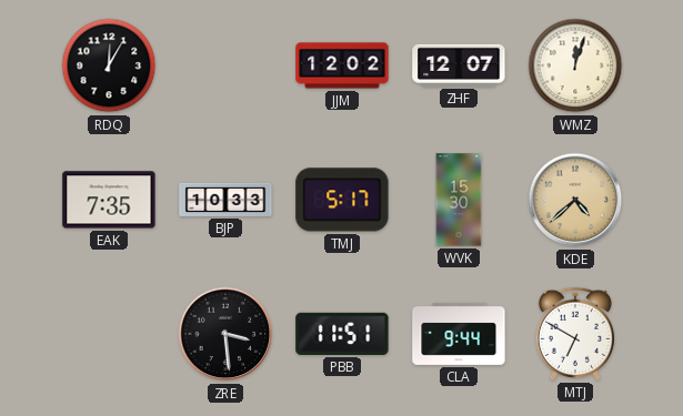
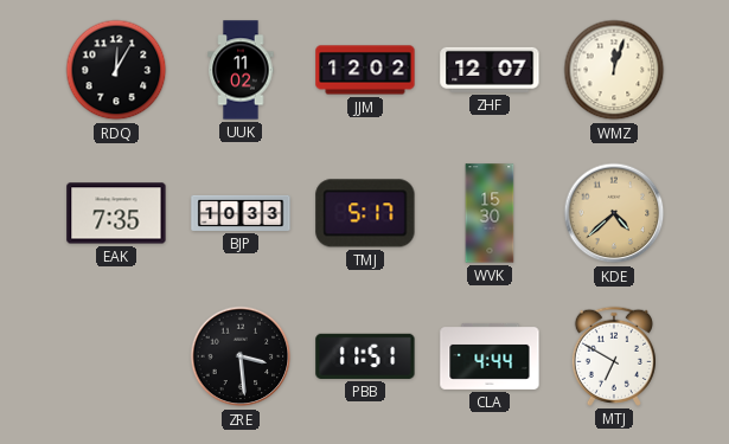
UUK: none -> 11:02 (241, 70)
CLA: 9:44 -> 4:44 (490, 356)
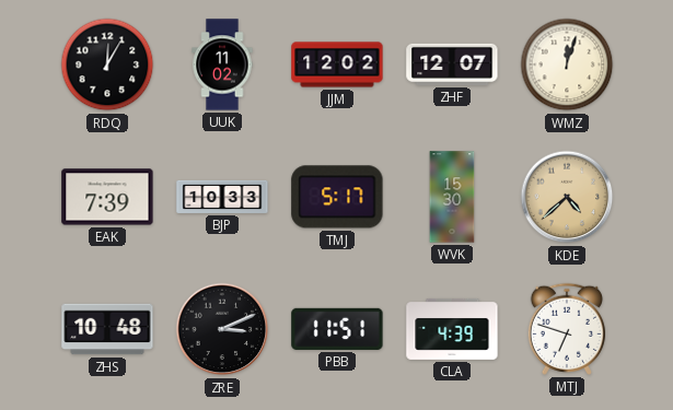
EAK: 7:35 -> 7:39 (107, 197)
ZHS: none -> 10:48 (107, 329)
ZRE: 3:29 -> 3:11 (222, 329)
CLA: 4:44 -> 4:39 (452, 329)
MTJ: 6:50 -> 6:48 (567, 329)
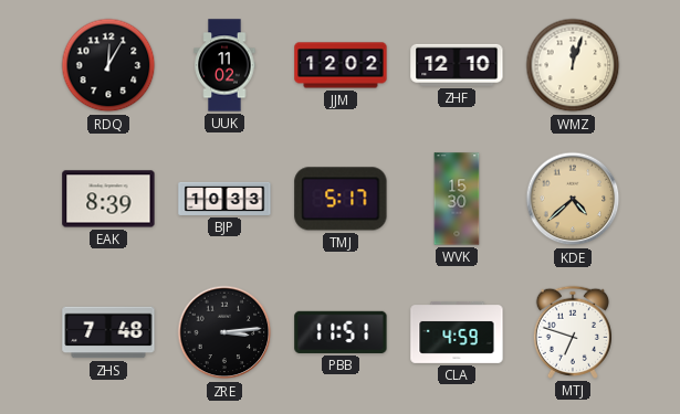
ZHF: 12:07 -> 12:10 (457, 65)
EAK: 7:39 -> 8:39 (108, 199)
ZHS: 10:48 -> 7:48 (108, 332)
ZRE: 3:11 -> 3:14 (224, 332)
CLA: 4:39 -> 4:59 (457, 332)
